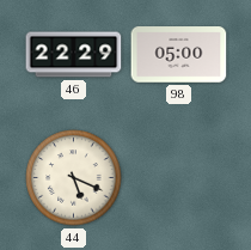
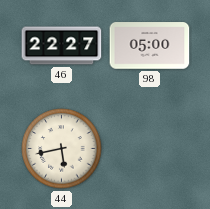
46: 22:29 -> 22:27 (62, 46)
44: 5:19 -> 5:43 (62, 149)
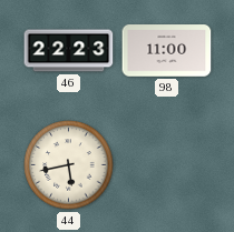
46: 22:27 -> 22:23 (69, 51)
98: 05:00 -> 11:00 (167, 51)
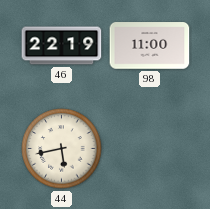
46: 22:23 -> 22:19 (62, 46)
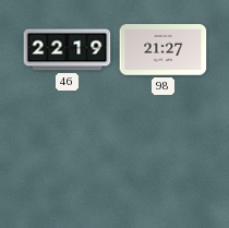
98: 11:00 -> 21:27 (164, 50)
44: 5:43 -> none (62, 149)
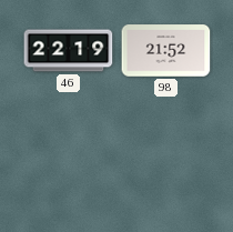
98: 21:27 -> 21:52 (166, 51)
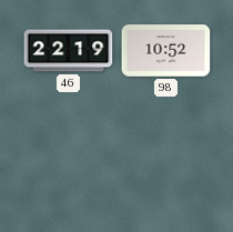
98: 21:52 -> 10:52 (166, 51)
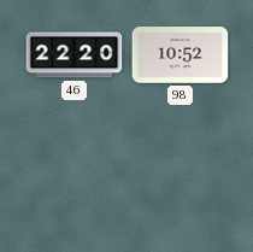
46: 22:19 -> 22:20 (75, 55)
